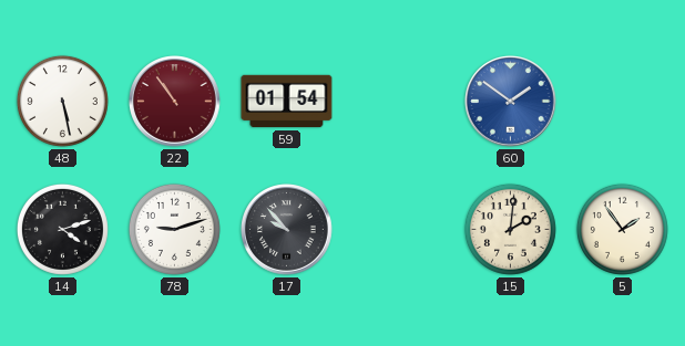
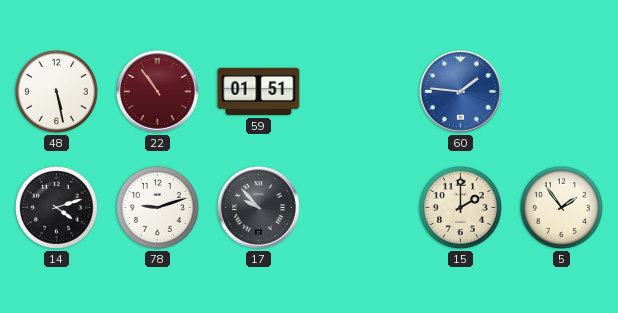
59: 01:54 -> 01:51 (259, 92)
60: 1:51 -> 1:46 (461, 92)
15: 2:01 -> 2:00 (460, 207)
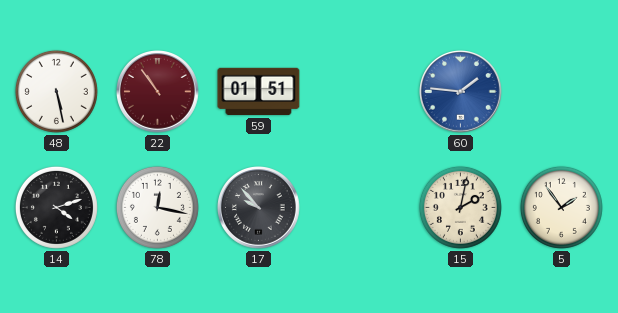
78: 9:12 -> 12:17 (157, 207)
15: 2:00 -> 2:02 (460, 207)
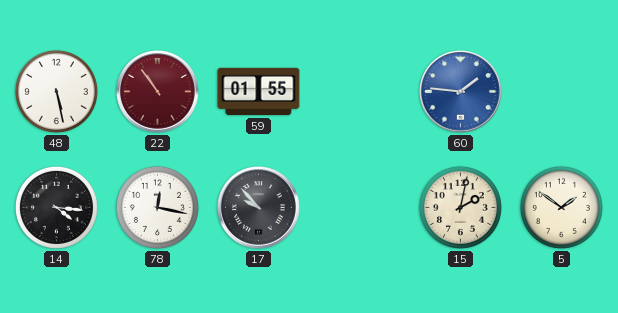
59: 01:51 -> 01:55 (259, 92)
14: 4:12 -> 4:16 (56, 207)
5: 1:54 -> 1:51 (561, 207)
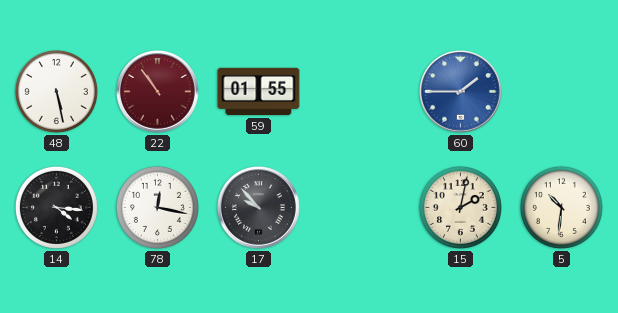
60: 1:46 -> 1:45 (461, 92)
5: 1:51 -> 10:31 (561, 207)
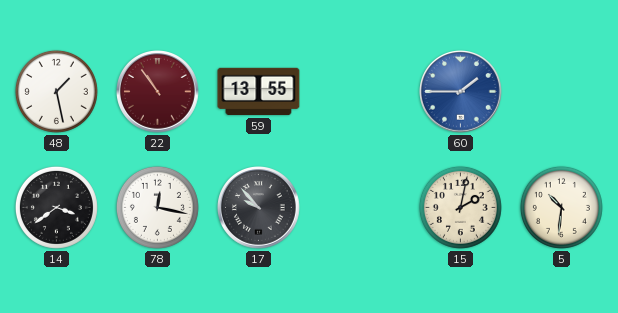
48: 5:28 -> 1:28 (56, 91)
59: 01:55 -> 13:55 (259, 92)
14: 4:16 -> 3:39 (56, 207)
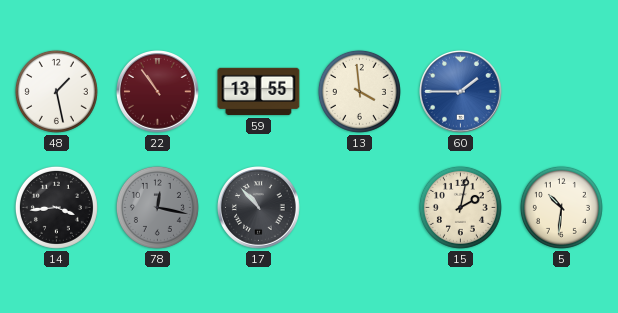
13: none -> 3:59 (359, 91)
14: 3:39 -> 3:44 (56, 207)
78 dial: white -> grey (157, 207)
17: 9:53 -> 10:53 (259, 208)
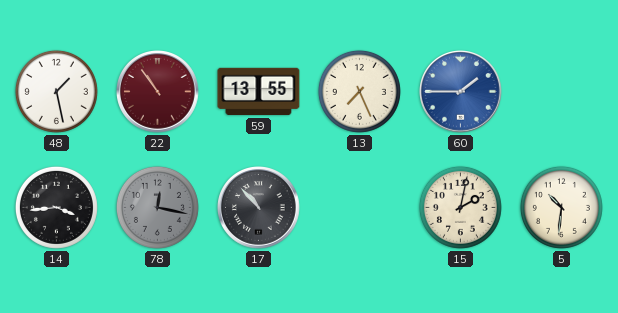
13: 3:59 -> 7:26 (359, 91)
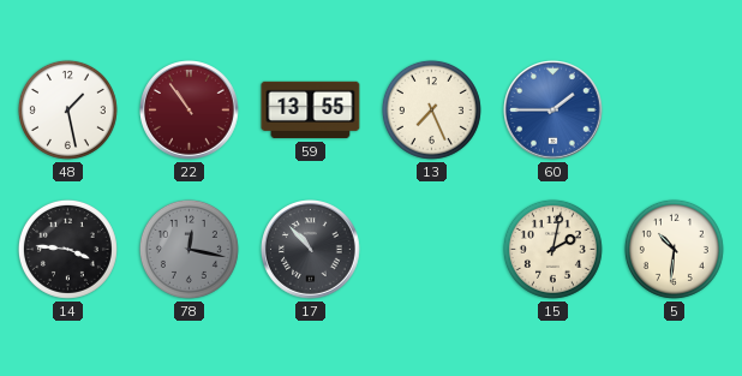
14: 3:44 -> 3:46 (67, 249)
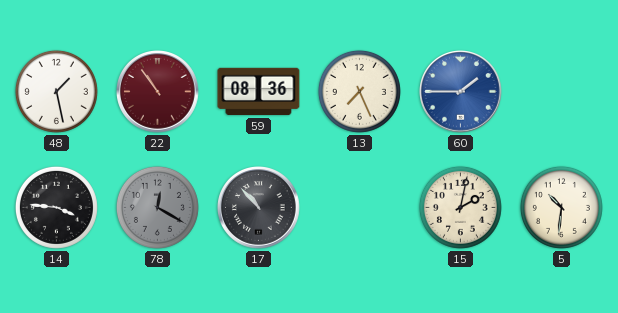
59: 13:55 -> 08:36 (259, 92)
78: 12:17 -> 12:20 (157, 207)
